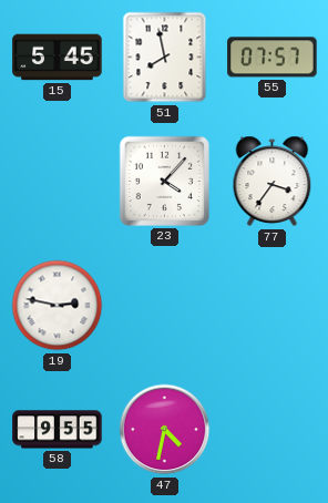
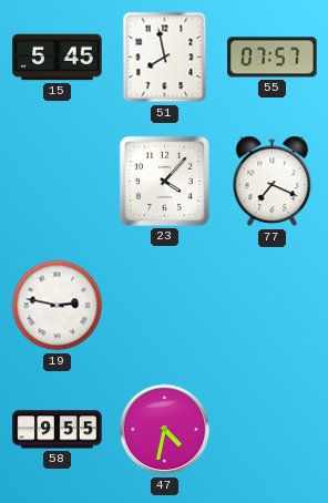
77: 3:36 -> 7:19 (273, 182)
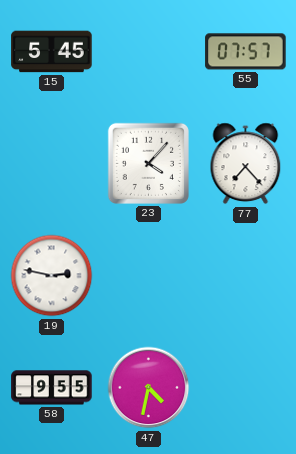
51: 7:58 -> none (165, 58)
77: 7:19 -> 7:23 (246, 164)
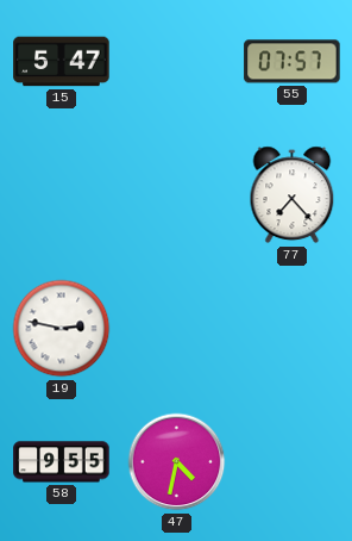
15: 5:45 -> 5:47 (62, 62)
23: 4:07 -> none (148, 163)
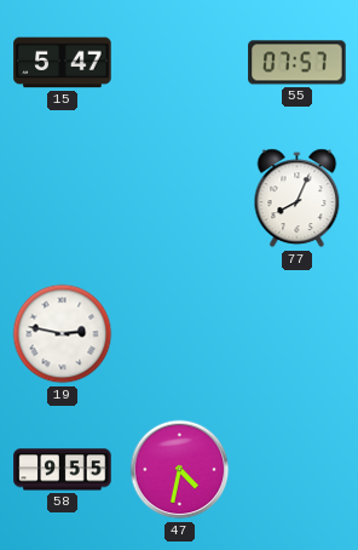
77: 7:23 -> 8:04 (298, 199)
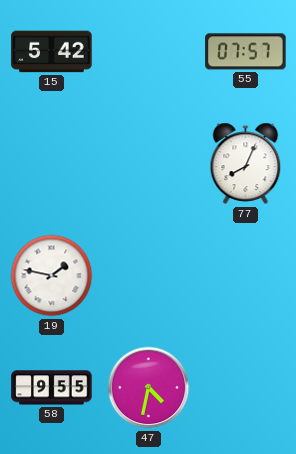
15: 5:47 -> 5:42 (52, 52)
19: 2:47 -> 1:47 (52, 276)
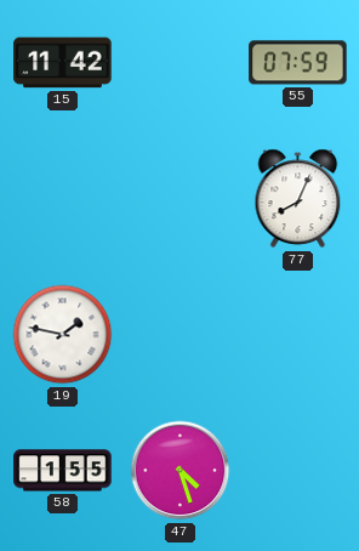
15: 5:42 -> 11:42 (63, 63)
55: 07:57 -> 07:59 (298, 63)
58: 9:55 -> 1:55 (63, 471)
47: 4:32 -> 4:27 (181, 471)
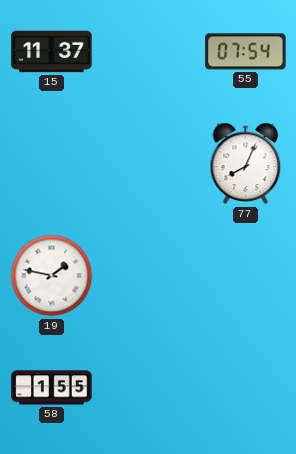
15: 11:42 -> 11:37 (52, 52)
55: 07:59 -> 07:54 (246, 52)
47: 4:27 -> none (181, 471)
